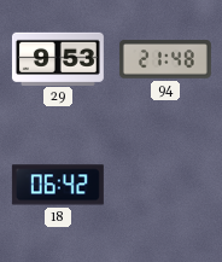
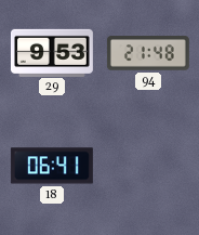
18: 06:42 -> 06:41 (52, 166)
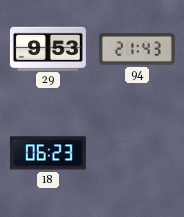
94: 21:48 -> 21:43 (137, 49)
18: 06:41 -> 06:23 (48, 153)
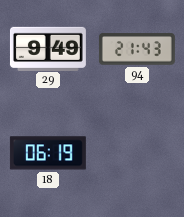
29: 9:53 -> 9:49 (48, 48)
18: 06:23 -> 06:19 (48, 153)
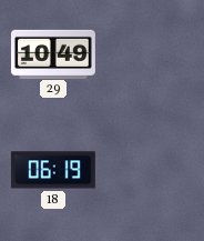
29: 9:49 -> 10:49 (53, 53)
94: 21:43 -> none (137, 49)
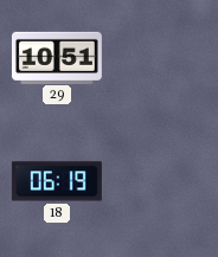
29: 10:49 -> 10:51 (57, 57)
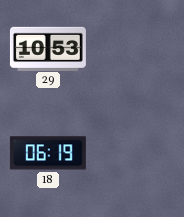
29: 10:51 -> 10:53 (48, 48)
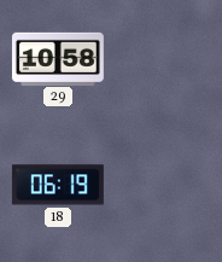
29: 10:53 -> 10:58 (58, 58)
